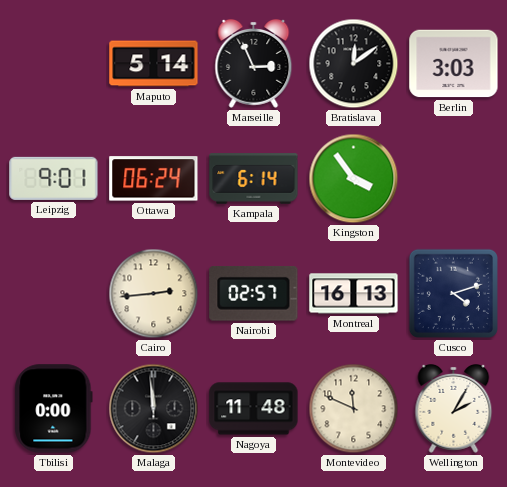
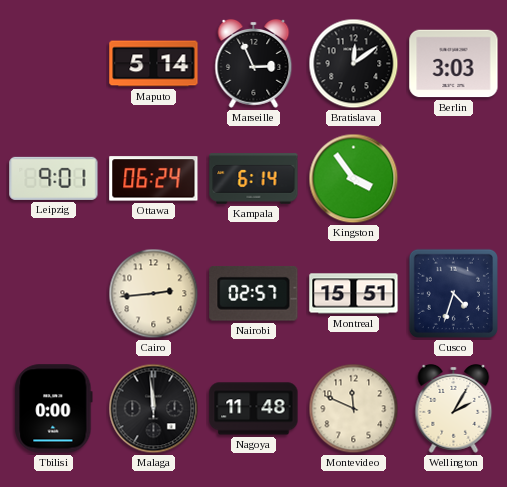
Montreal: 16:13 -> 15:51 (354, 294)
Cusco: 4:12 -> 4:33 (453, 293)
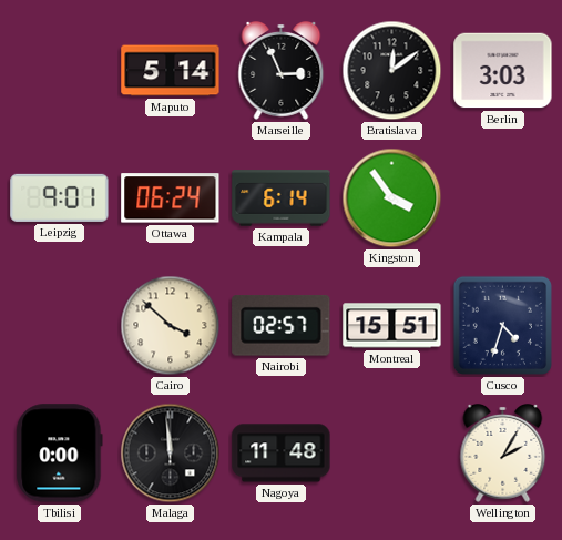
Cairo: 2:44 -> 3:52 (171, 326)
Montevideo: 11:49 -> none (354, 409)
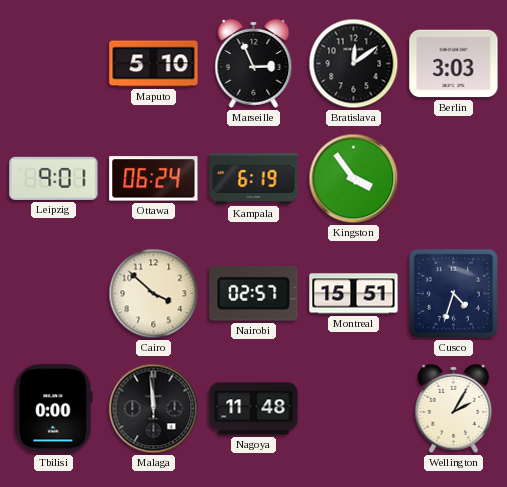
Maputo: 5:14 -> 5:10 (154, 64)
Kampala: 6:14 -> 6:19 (254, 179)
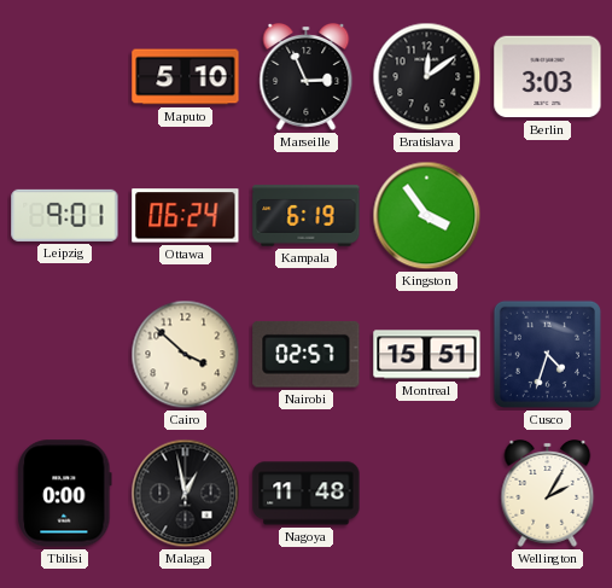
Malaga: 11:59 -> 12:58 (186, 494)
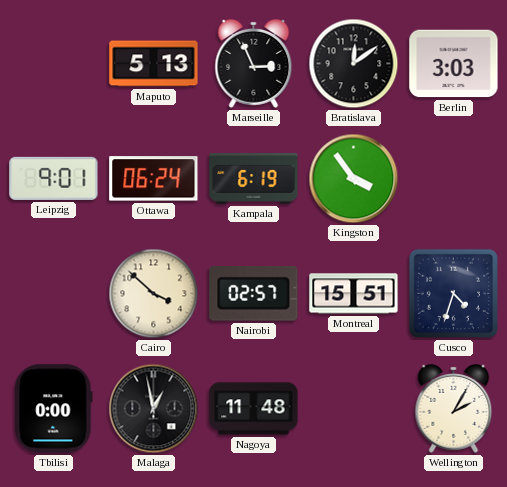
Maputo: 5:10 -> 5:13 (154, 64)
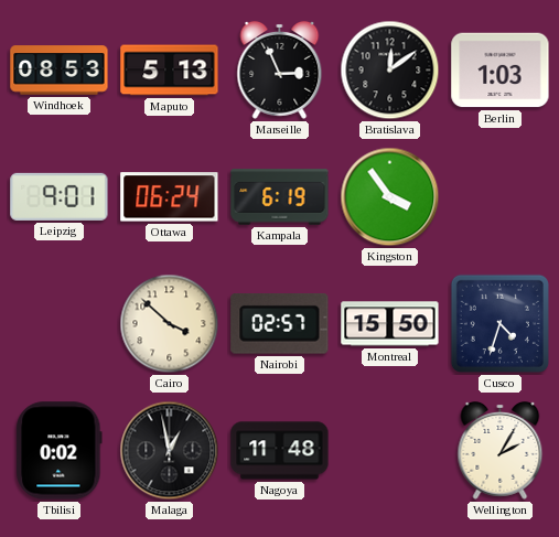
Windhoek: none -> 08:53 (60, 71)
Berlin: 3:03 -> 1:03 (501, 71)
Montreal: 15:51 -> 15:50 (390, 324)
Tbilisi: 0:00 -> 0:02 (60, 451)
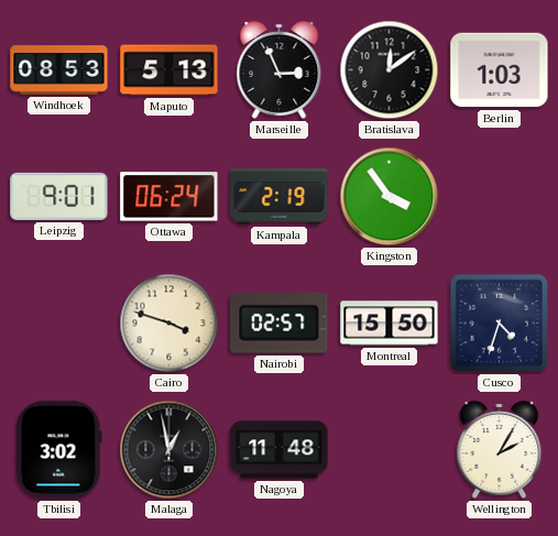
Kampala: 6:19 -> 2:19 (280, 197)
Cairo: 3:52 -> 3:48 (169, 324)
Tbilisi: 0:02 -> 3:02 (59, 450)
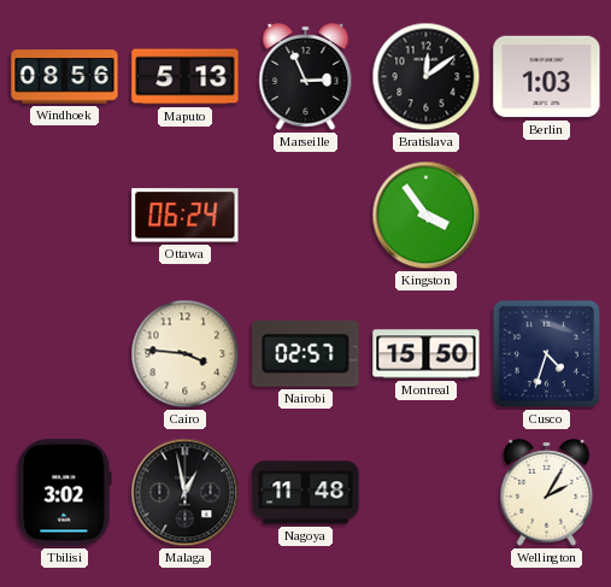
Windhoek: 08:53 -> 08:56 (65, 77)
Leipzig: 9:01 -> none (59, 196)
Kampala: 2:19 -> none (280, 197)
Cairo: 3:48 -> 3:46 (186, 354)
